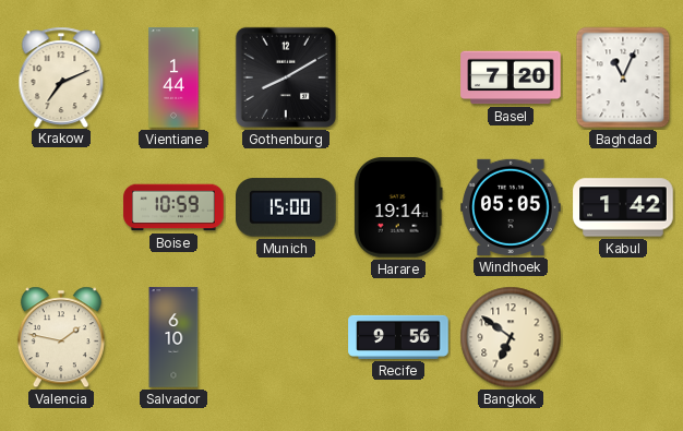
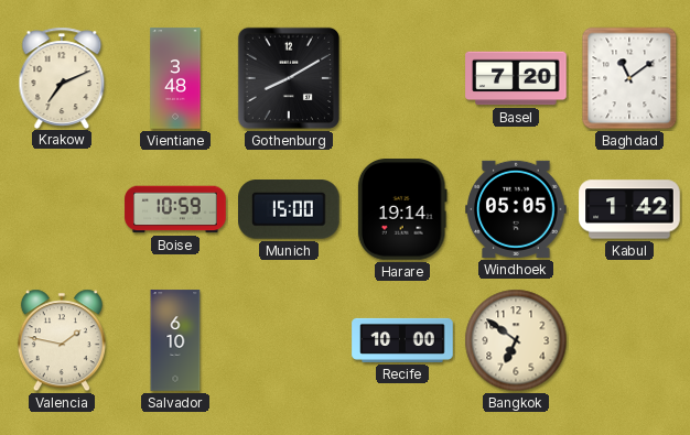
Vientiane: 1:44 -> 3:48 (175, 78)
Baghdad: 11:04 -> 11:09 (629, 78)
Recife: 9:56 -> 10:00 (402, 340)
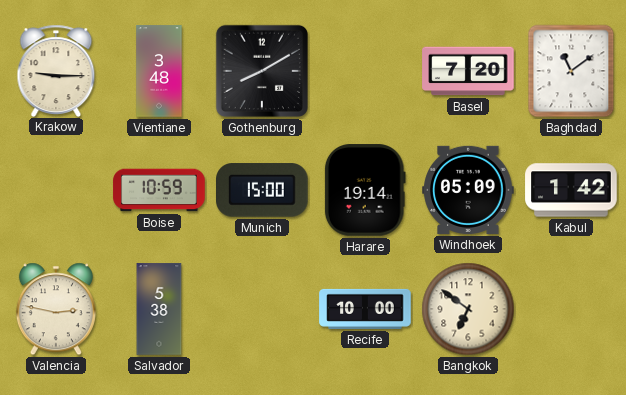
Krakow: 7:11 -> 9:15 (56, 70)
Windhoek: 05:05 -> 05:09 (468, 190)
Valencia: 1:47 -> 2:47 (56, 309)
Salvador: 6:10 -> 5:38 (159, 309)
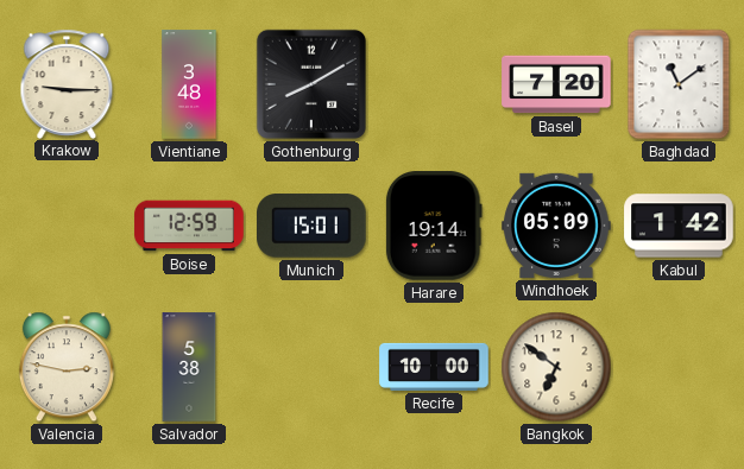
Boise: 10:59 -> 12:59 (189, 226)
Munich: 15:00 -> 15:01 (313, 226)
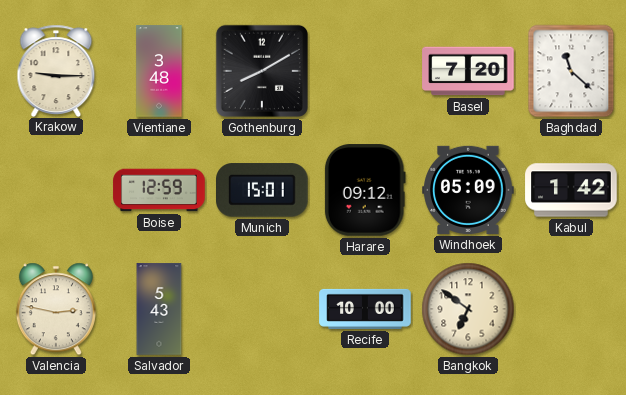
Baghdad: 11:09 -> 11:22 (571, 71)
Harare: 19:14 -> 09:12 (365, 190)
Salvador: 5:38 -> 5:43 (159, 309)
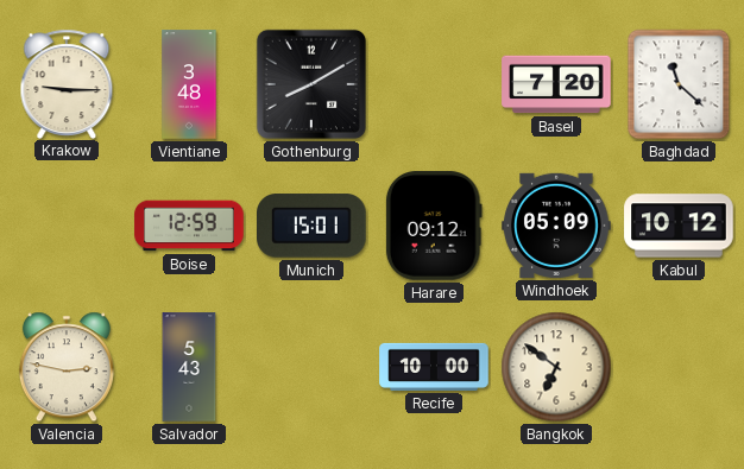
Kabul: 1:42 -> 10:12 (679, 226)
